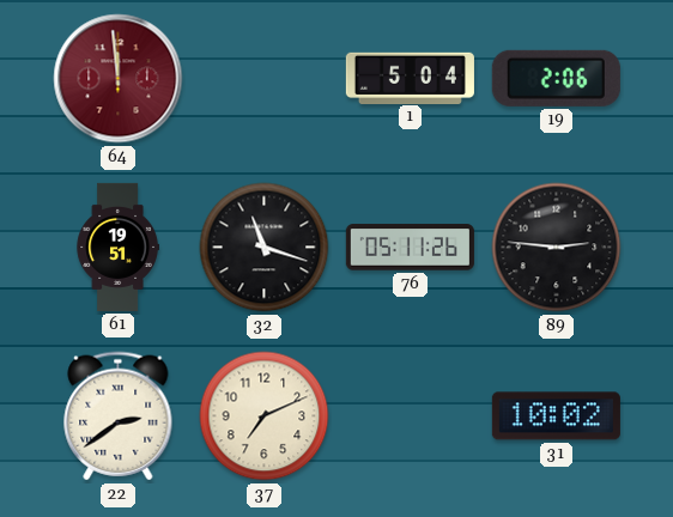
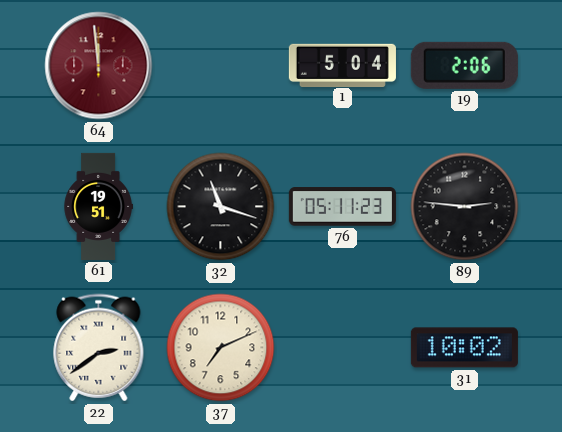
76: 05:11:26 -> 05:11:23 (342, 207)
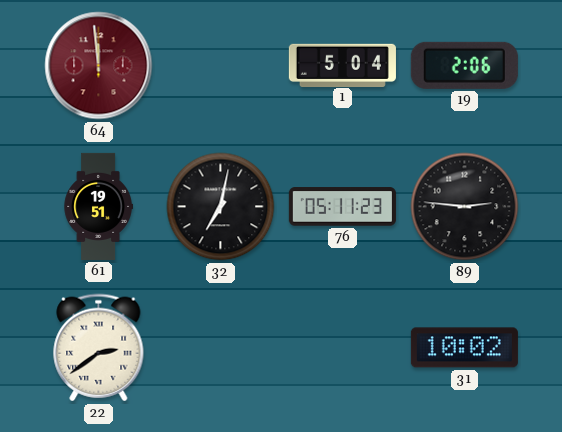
32: 11:18 -> 7:02 (221, 207)
37: 7:11 -> none (221, 348)
